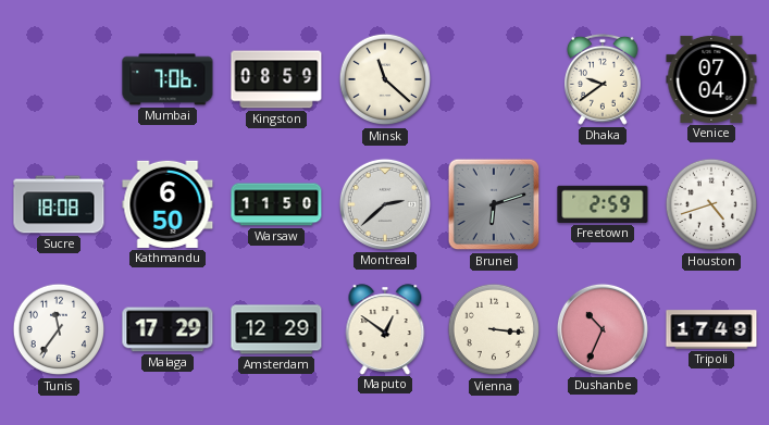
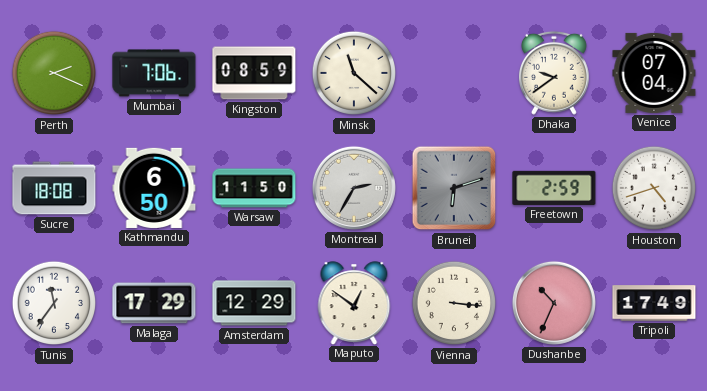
Perth: none -> 2:19 (54, 73)
Montreal: 2:38 -> 2:35 (354, 188)
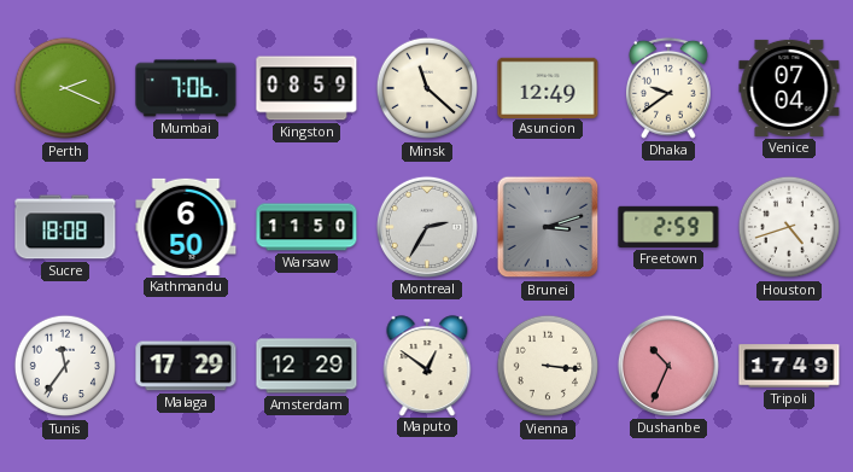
Asuncion: none -> 12:49 (548, 87)
Brunei: 6:12 -> 3:12 (548, 227)
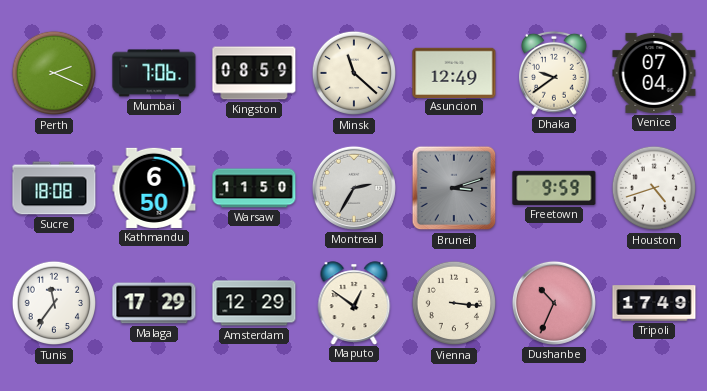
Freetown: 2:59 -> 9:59 (554, 188)
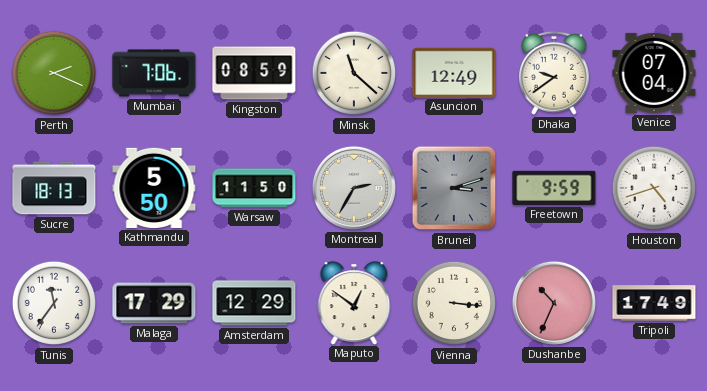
Sucre: 18:08 -> 18:13 (54, 188)
Kathmandu: 6:50 -> 5:50 (154, 188)
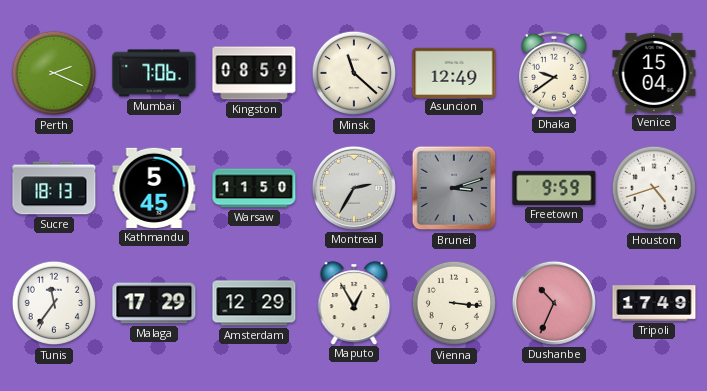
Venice: 07:04 -> 15:04 (654, 73)
Kathmandu: 5:50 -> 5:45 (154, 188)
Maputo: 12:51 -> 12:55 (354, 303)
